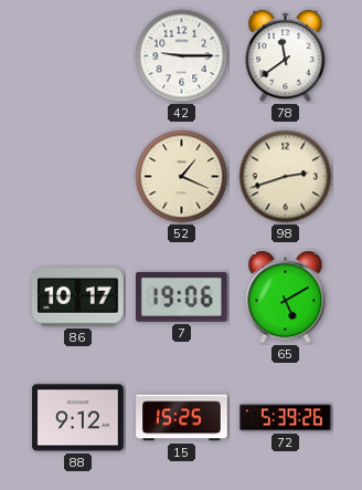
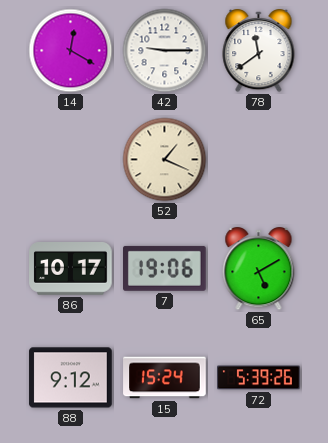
14: none -> 12:20 (71, 51)
98: 2:42 -> none (286, 177)
15: 15:25 -> 15:24 (165, 378)
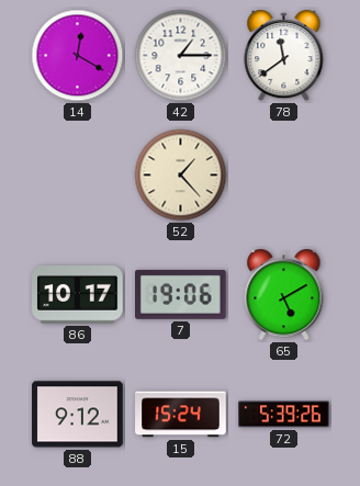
42: 9:15 -> 1:15 (181, 56)
52: 1:19 -> 1:23 (181, 176)
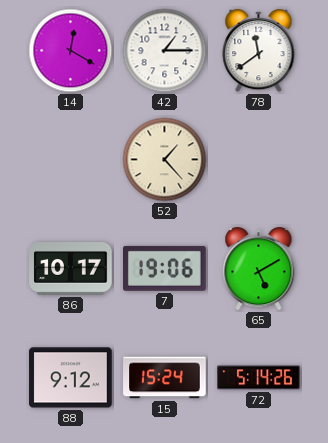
72: 5:39 -> 5:14 (259, 378)
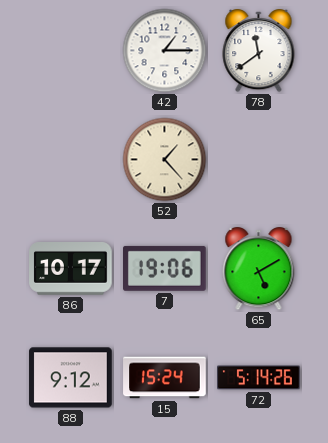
14: 12:20 -> none (71, 51)
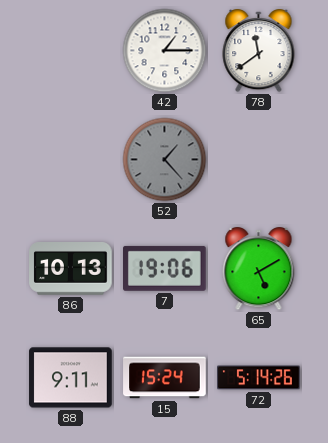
52 dial: cream -> grey (165, 160)
86: 10:17 -> 10:13 (71, 269)
88: 9:12 -> 9:11 (71, 378)
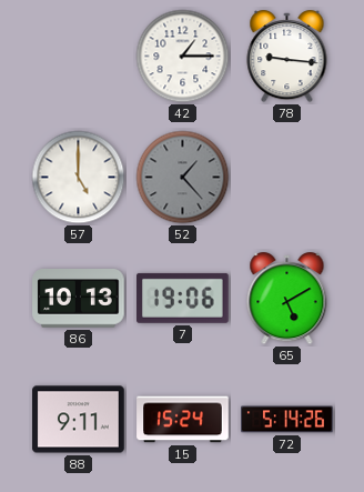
78: 11:39 -> 9:16 (287, 58)
57: none -> 5:00 (79, 178)
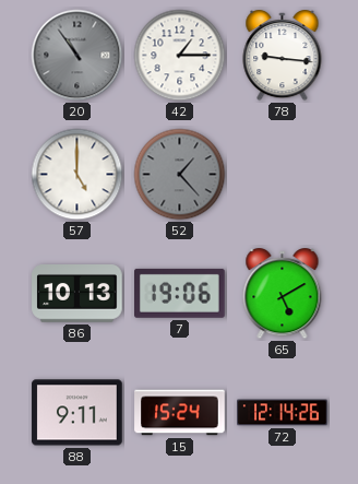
20: none -> 10:54 (77, 56)
72: 5:14 -> 12:14 (283, 413)
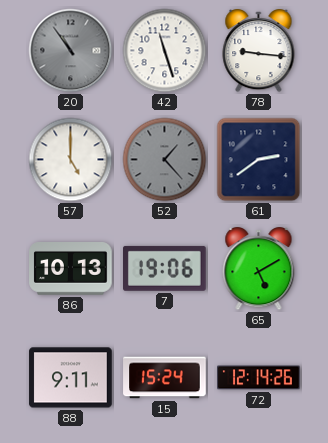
42: 1:15 -> 11:27 (165, 51)
61: none -> 2:39 (259, 160)
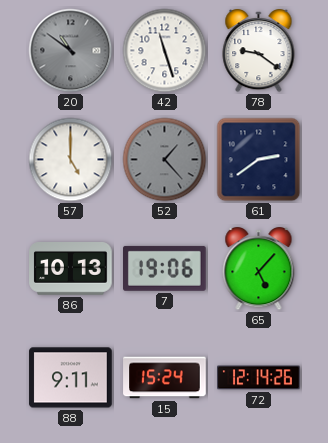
20: 10:54 -> 10:51 (71, 51)
78: 9:16 -> 9:21 (259, 52)
65: 5:10 -> 5:07 (259, 270)
